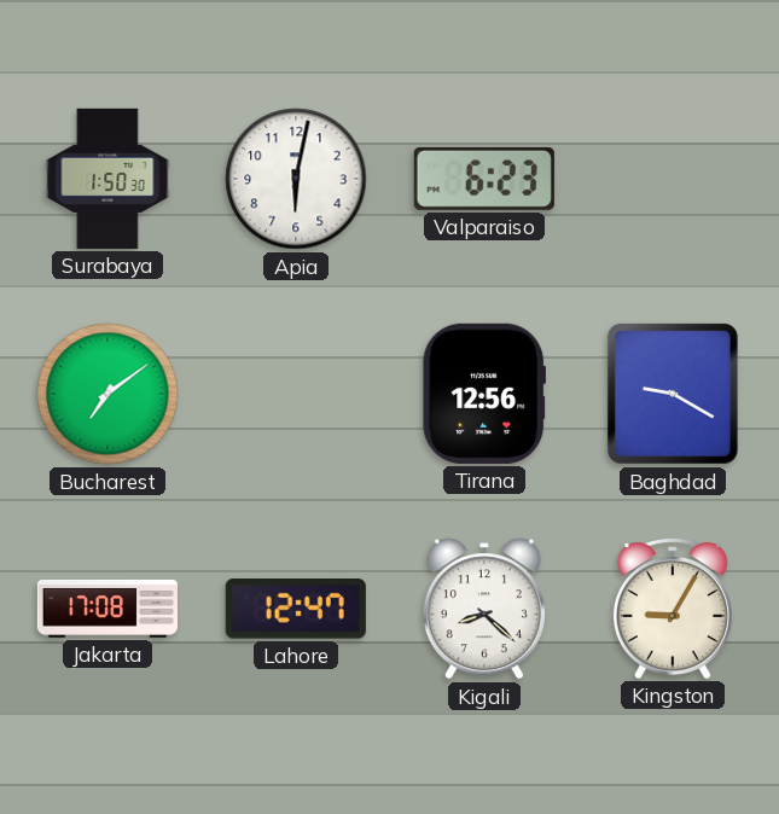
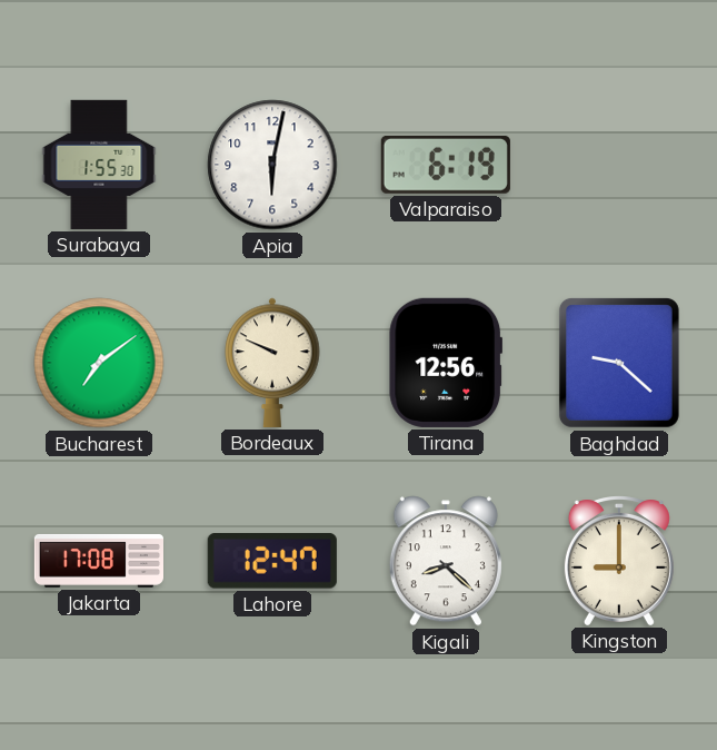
Surabaya: 1:50 -> 1:55 (99, 165)
Valparaiso: 6:23 -> 6:19 (446, 165)
Bordeaux: none -> 9:49 (272, 363)
Baghdad: 9:20 -> 9:22 (619, 363)
Kingston: 9:05 -> 9:00 (619, 561)
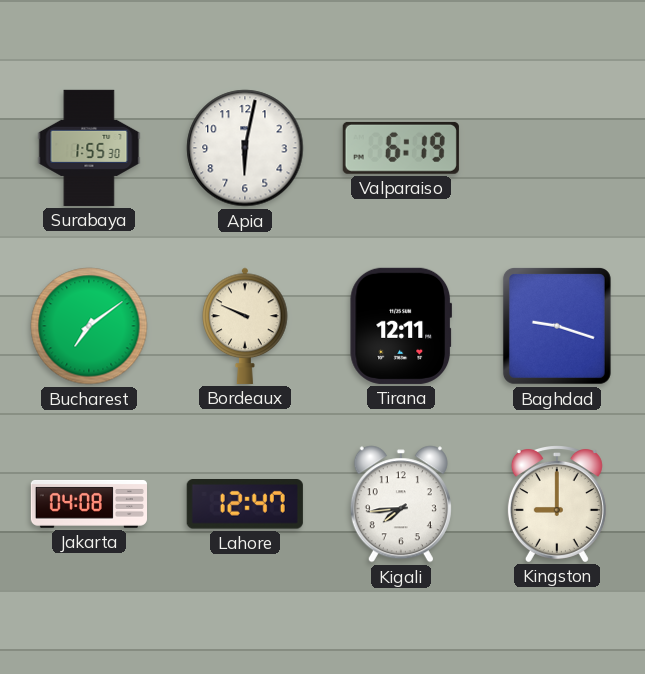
Tirana: 12:56 -> 12:11 (400, 326)
Baghdad: 9:22 -> 9:18 (557, 326)
Jakarta: 17:08 -> 04:08 (88, 504)
Kigali: 8:22 -> 7:44 (401, 504)
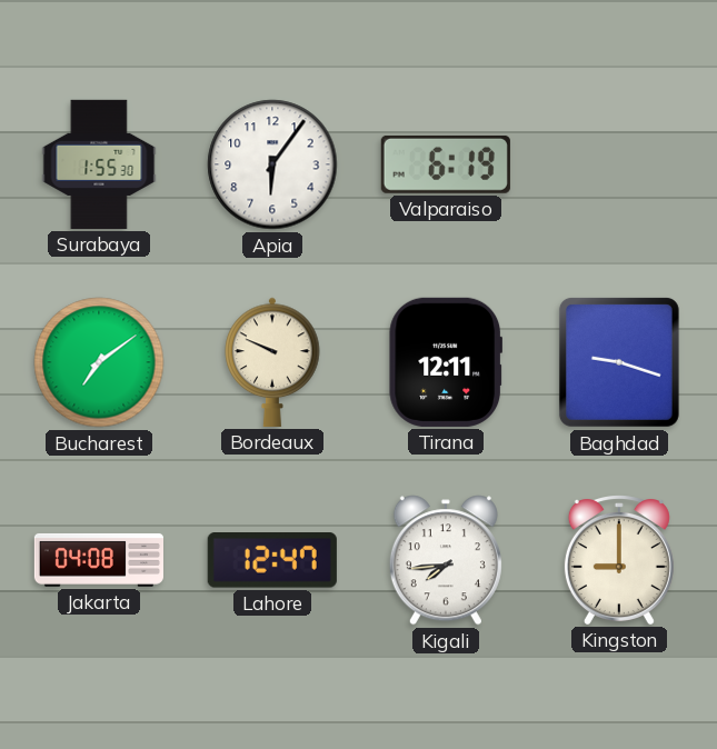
Apia: 6:02 -> 6:06 (272, 164)
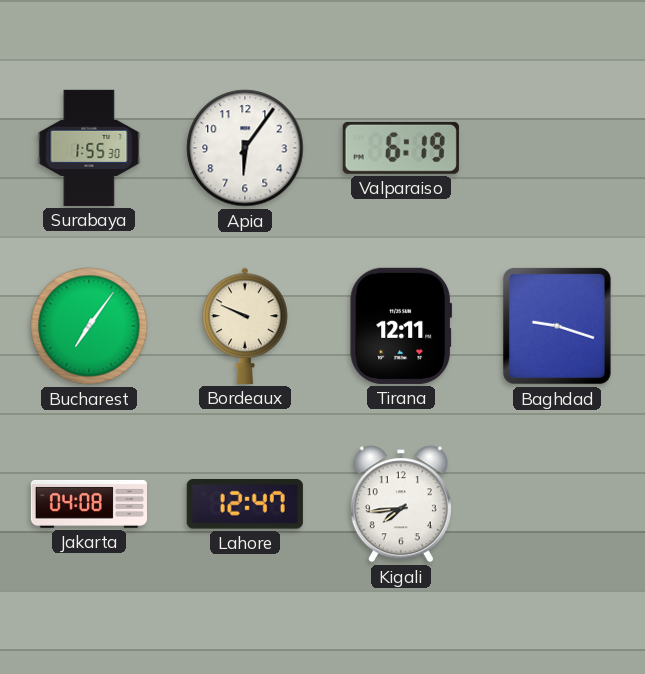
Bucharest: 7:09 -> 7:06 (89, 326)
Kingston: 9:00 -> none (619, 560)
